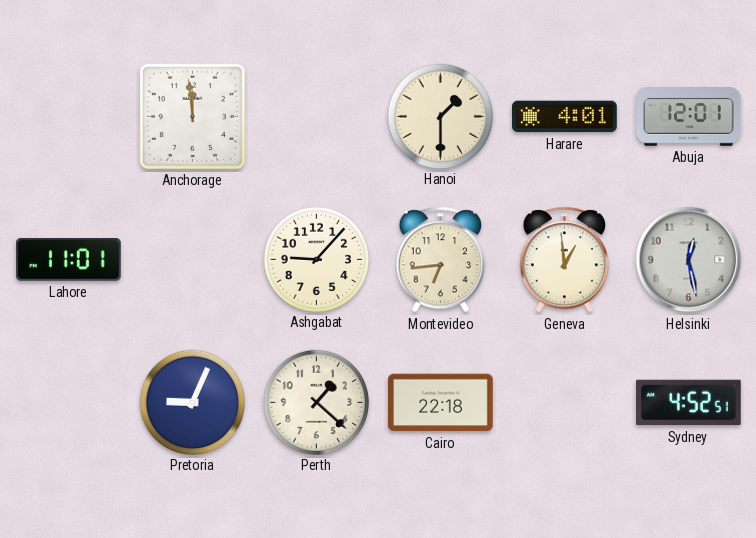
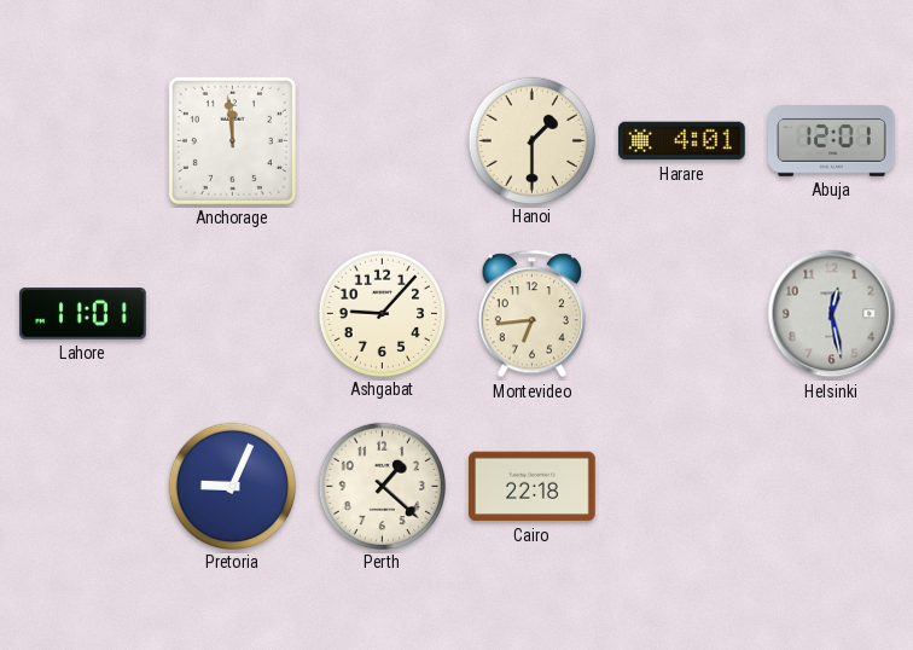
Geneva: 12:59 -> none (564, 260)
Sydney: 4:52 -> none (689, 403)
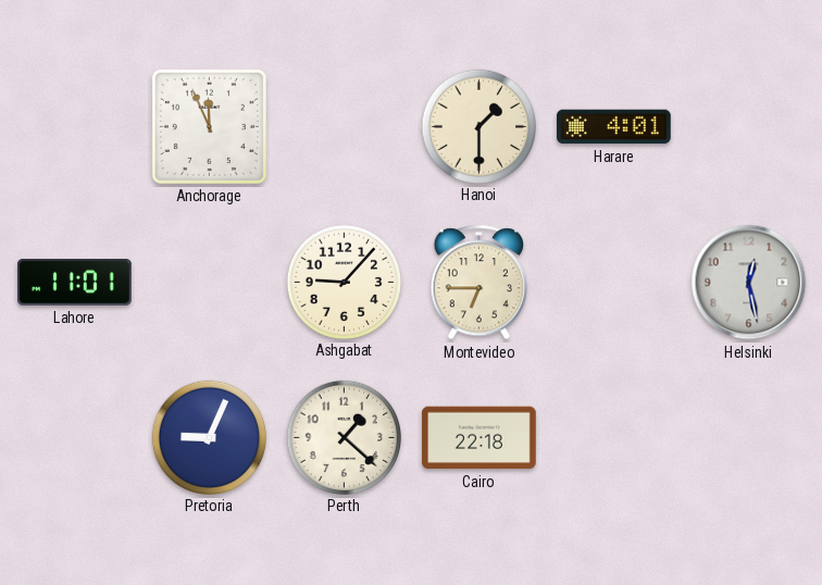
Anchorage: 11:59 -> 11:56 (209, 126)
Abuja: 12:01 -> none (832, 141)
Montevideo: 6:44 -> 6:45 (478, 283)
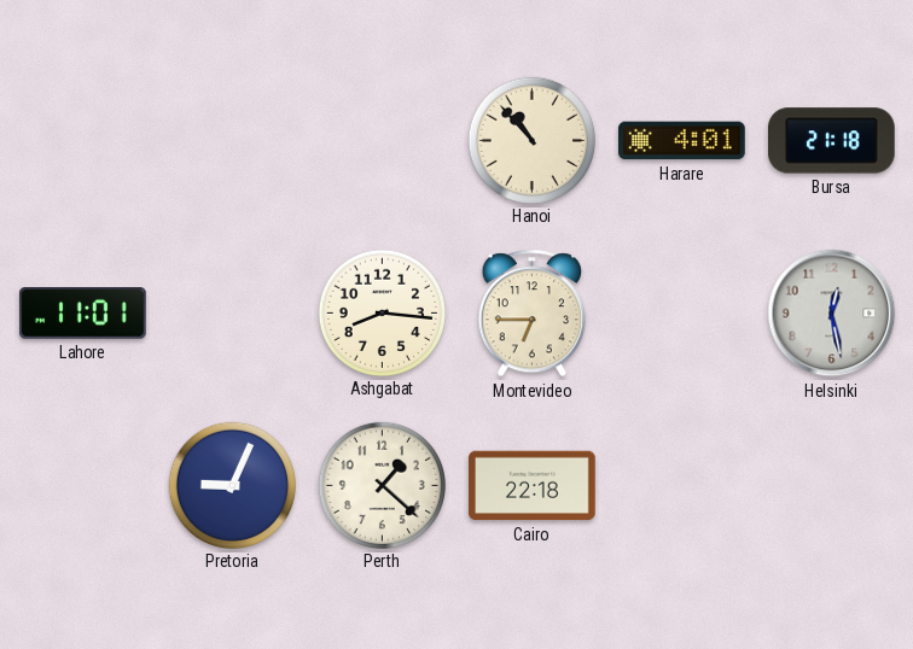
Anchorage: 11:56 -> none (209, 126)
Hanoi: 1:30 -> 10:53 (531, 140)
Bursa: none -> 21:18 (832, 141)
Ashgabat: 9:07 -> 8:16 (382, 312)
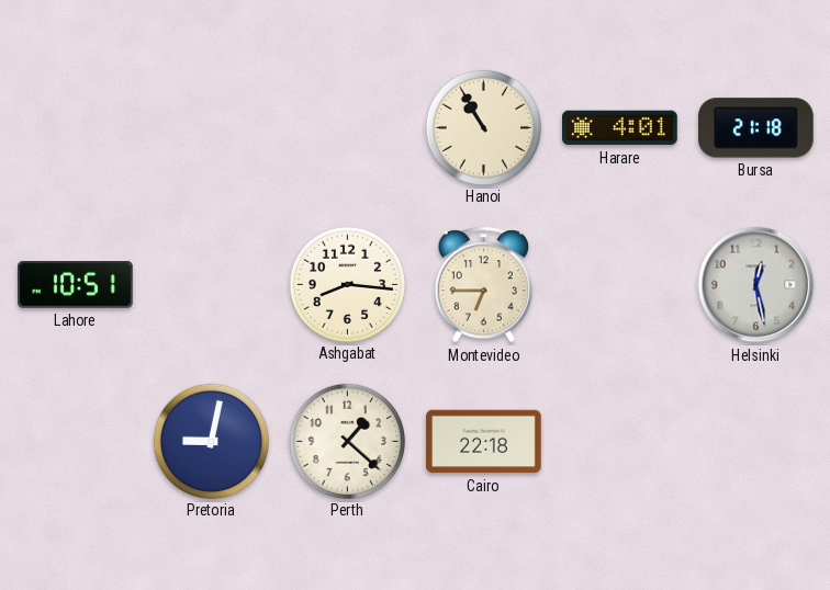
Hanoi: 10:53 -> 10:55 (483, 127)
Lahore: 11:01 -> 10:51 (76, 285)
Pretoria: 9:04 -> 9:02 (211, 441)
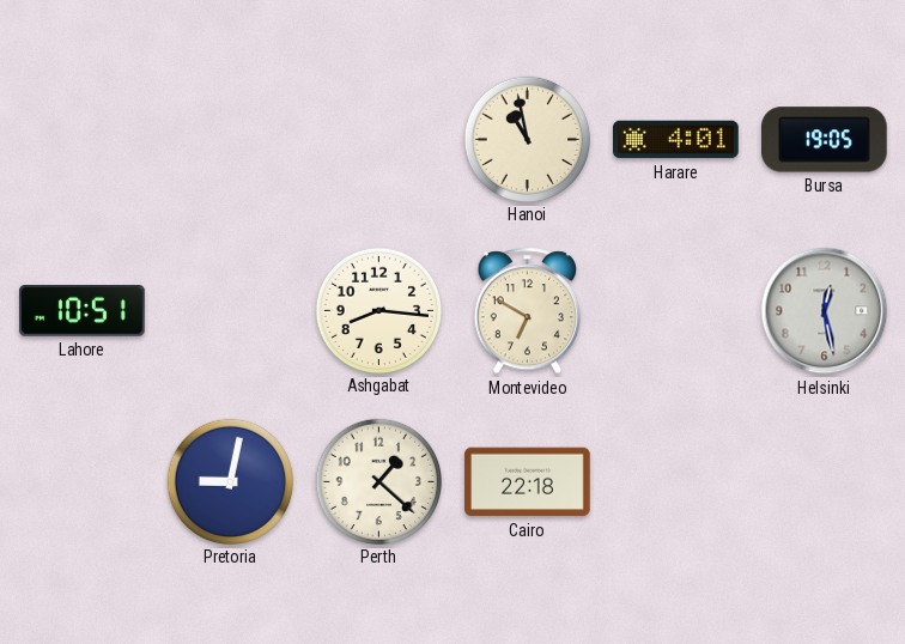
Hanoi: 10:55 -> 10:58 (527, 139)
Bursa: 21:18 -> 19:05 (825, 140)
Montevideo: 6:45 -> 6:50 (527, 311)
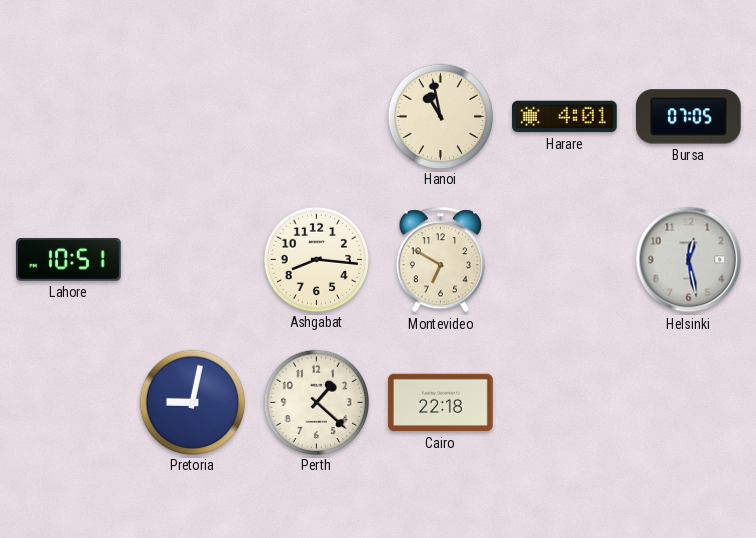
Bursa: 19:05 -> 07:05 (689, 117)
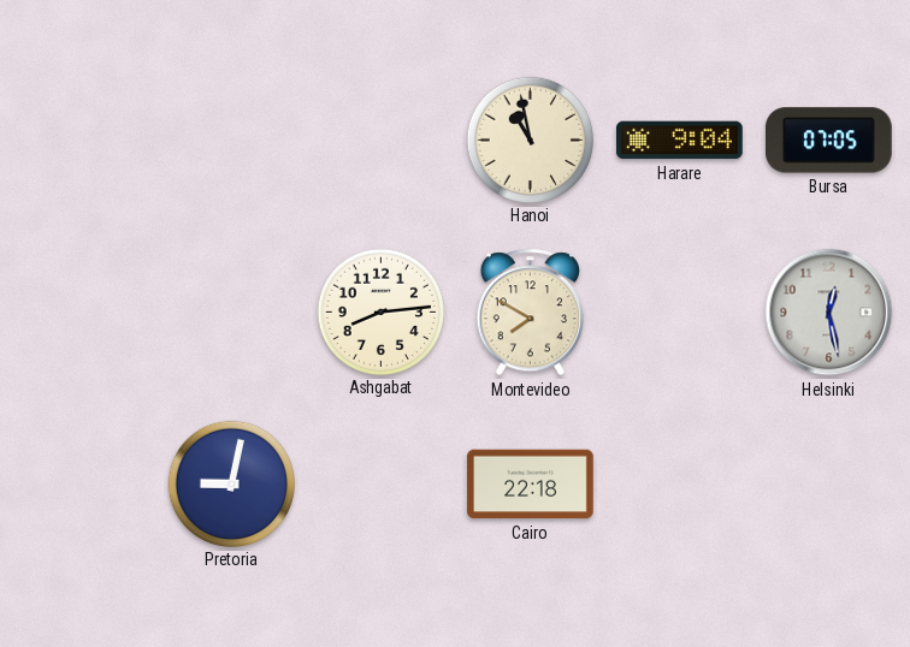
Harare: 4:01 -> 9:04 (680, 141)
Lahore: 10:51 -> none (69, 260)
Ashgabat: 8:16 -> 8:14 (380, 311)
Montevideo: 6:50 -> 7:50 (530, 313)
Perth: 1:22 -> none (316, 402)
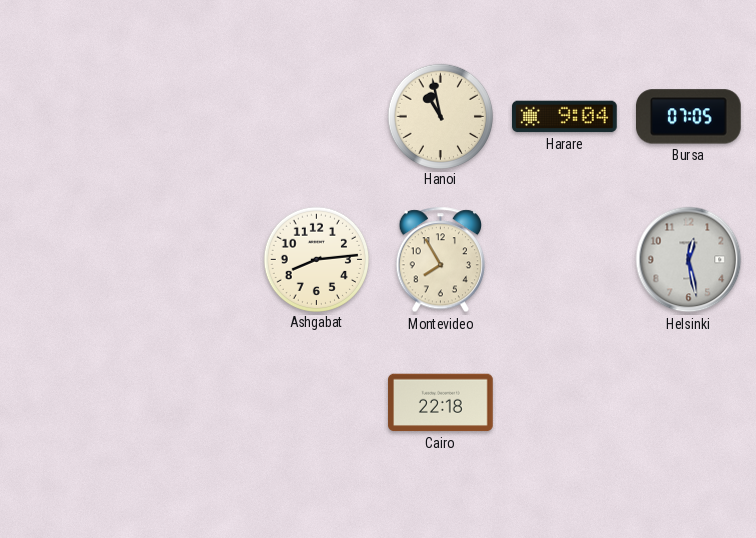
Montevideo: 7:50 -> 7:55 (440, 260)
Pretoria: 9:02 -> none (231, 483)
